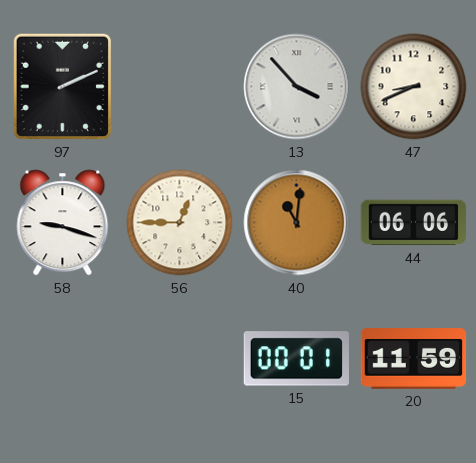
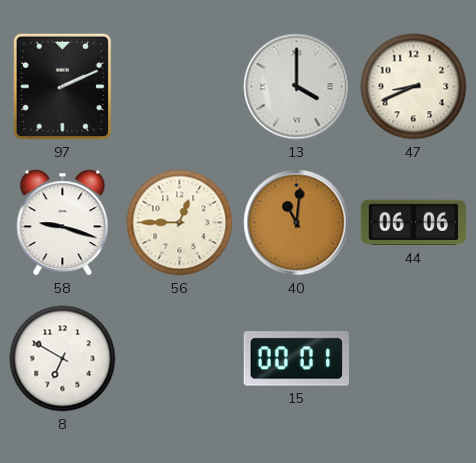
13: 3:53 -> 4:00 (297, 87)
8: none -> 6:50 (63, 359)
20: 11:59 -> none (414, 359)
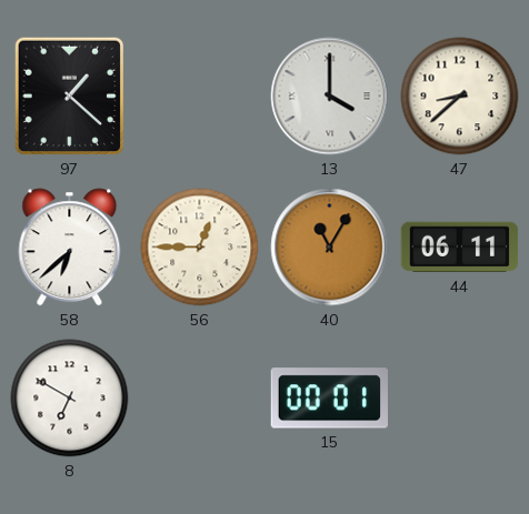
97: 2:11 -> 1:22 (70, 97)
47: 8:41 -> 8:38 (460, 97)
58: 9:18 -> 6:38 (70, 248)
40: 11:01 -> 11:05 (330, 248)
44: 06:06 -> 06:11 (460, 248)
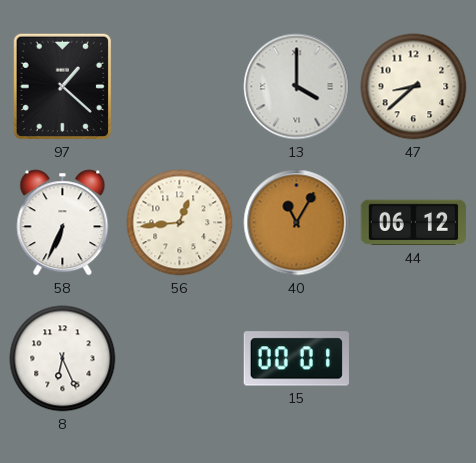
58: 6:38 -> 6:34 (63, 223)
56: 12:45 -> 12:44 (180, 223)
44: 06:11 -> 06:12 (414, 223)
8: 6:50 -> 6:26 (63, 359)
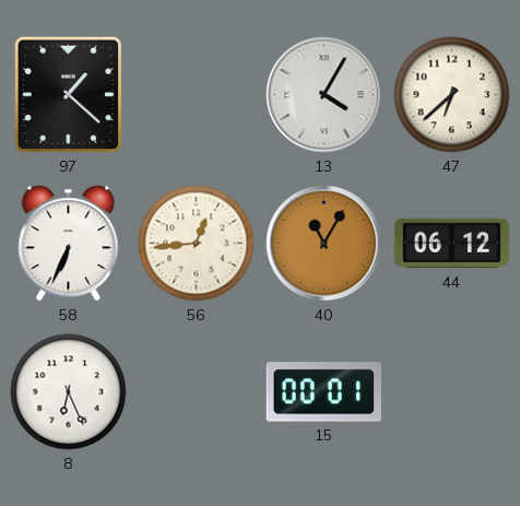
13: 4:00 -> 4:05 (324, 95)
47: 8:38 -> 6:38 (452, 95)
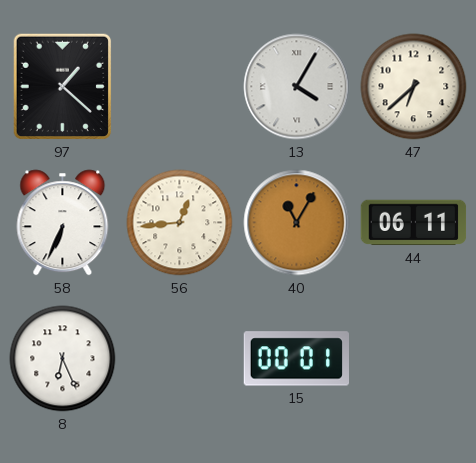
44: 06:12 -> 06:11 (414, 223)
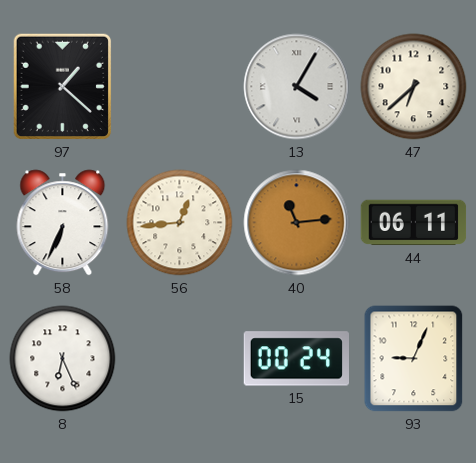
40: 11:05 -> 11:14 (297, 223)
15: 00:01 -> 00:24 (296, 359)
93: none -> 9:04 (414, 359)
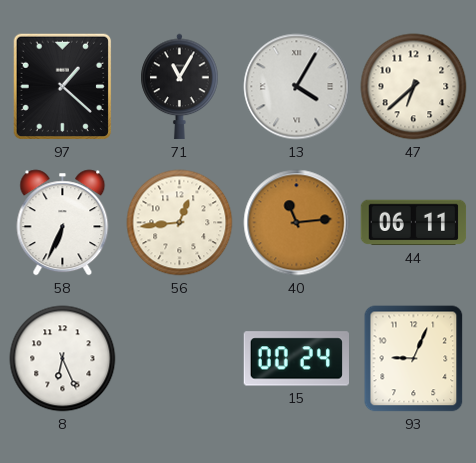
71: none -> 11:05 (180, 87)
